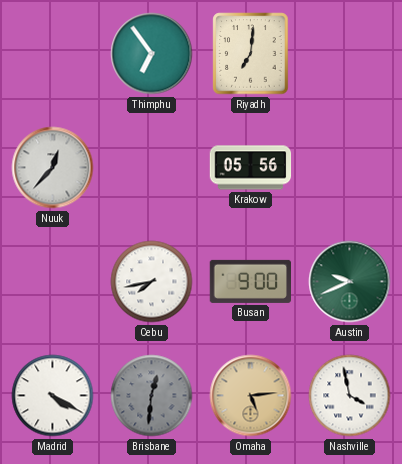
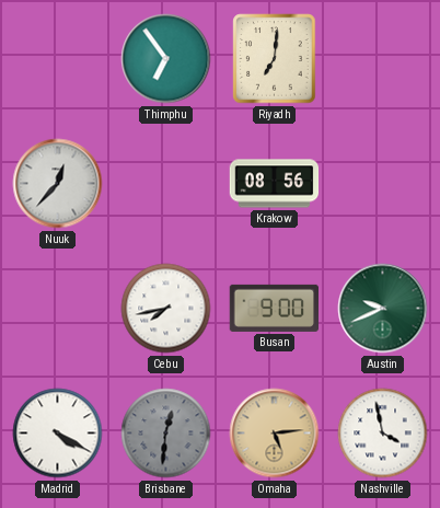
Krakow: 05:56 -> 08:56 (275, 184)
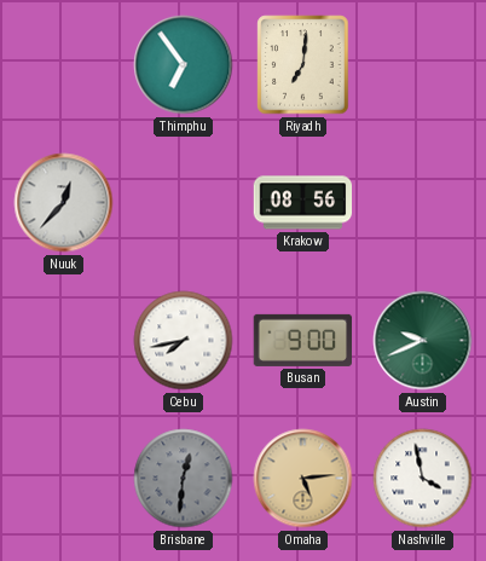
Madrid: 4:20 -> none (58, 434)
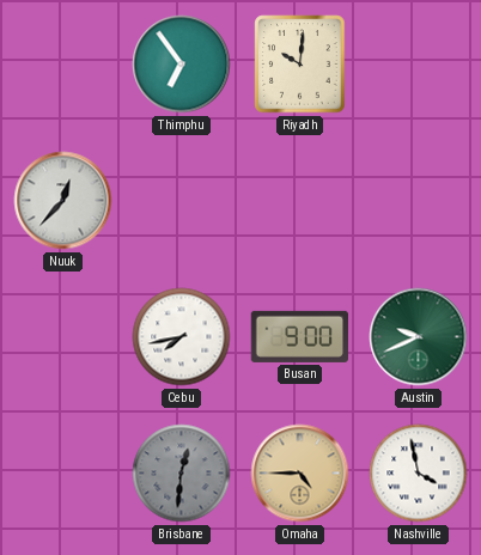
Riyadh: 7:01 -> 10:01 (300, 65)
Krakow: 08:56 -> none (303, 203)
Omaha: 5:14 -> 4:45 (300, 474)
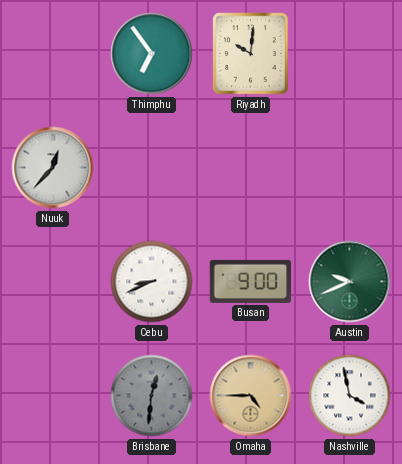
Cebu: 7:43 -> 8:41 (152, 282)
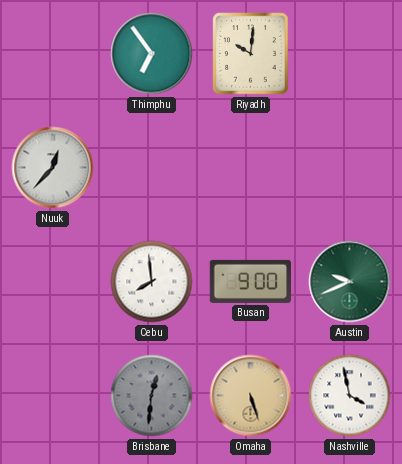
Cebu: 8:41 -> 7:59 (152, 282)
Omaha: 4:45 -> 5:27 (251, 396)
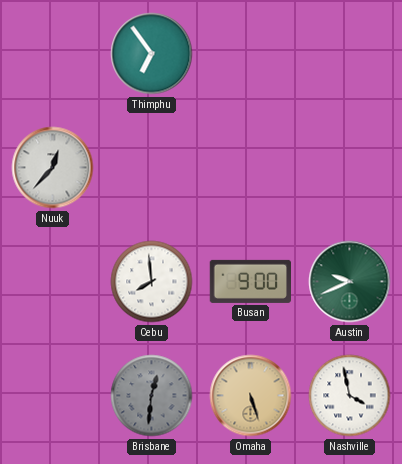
Riyadh: 10:01 -> none (251, 54)
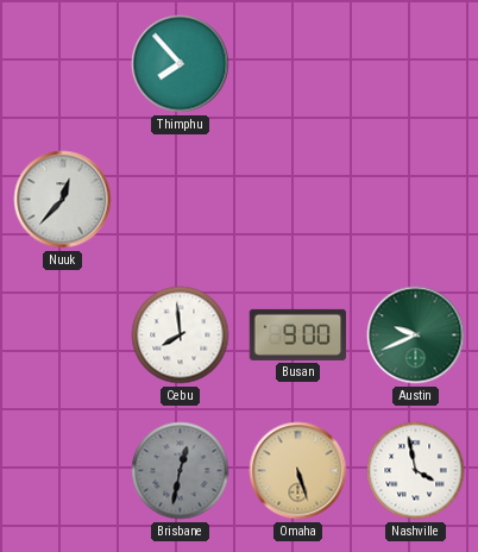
Thimphu: 6:54 -> 7:53 (181, 64)
Brisbane: 12:31 -> 12:32 (181, 471)
